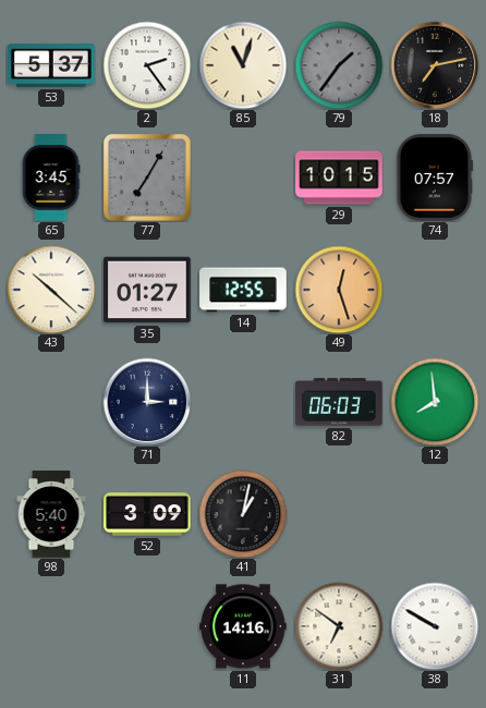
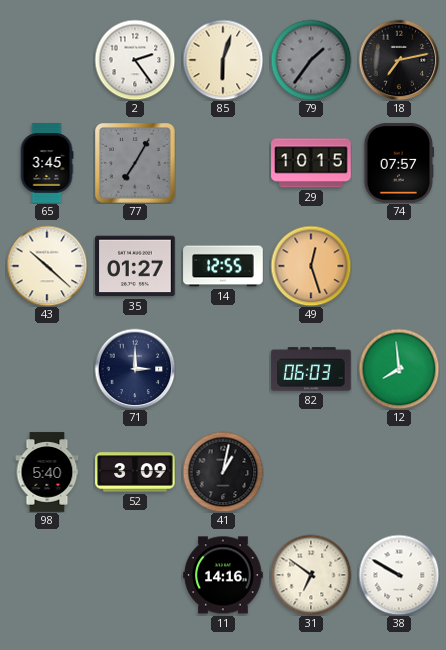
53: 5:37 -> none (51, 65)
85: 11:03 -> 6:03 (223, 60)
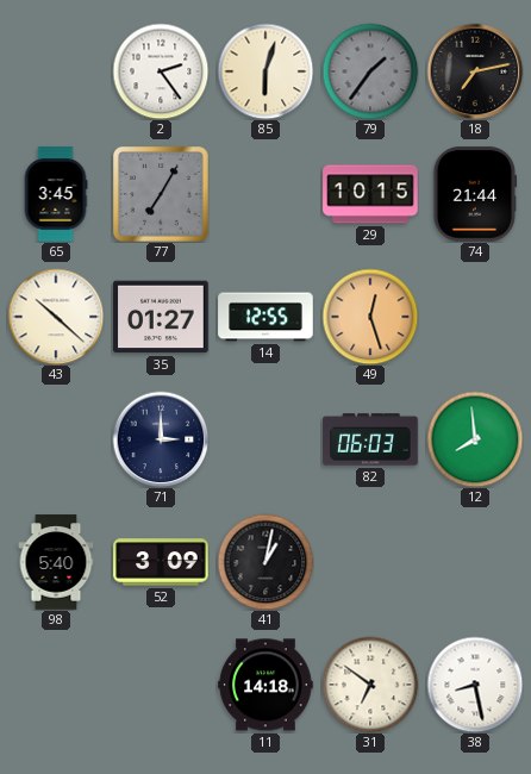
74: 07:57 -> 21:44 (475, 194)
11: 14:16 -> 14:18 (265, 685)
38: 9:50 -> 8:28 (475, 685)
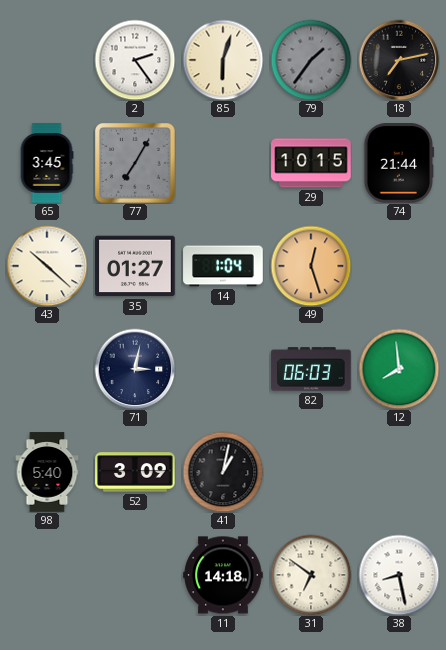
14: 12:55 -> 1:04 (223, 266)
71: 3:00 -> 3:02 (135, 369)
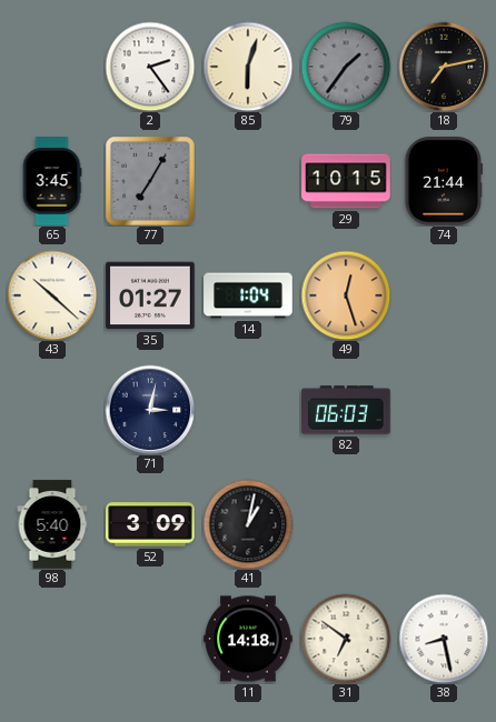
12: 7:59 -> none (399, 369)
